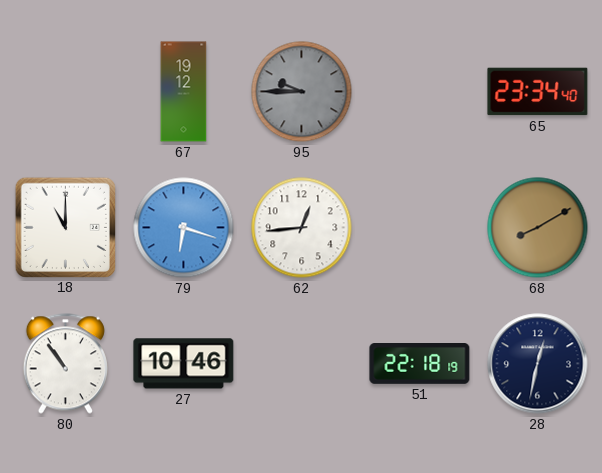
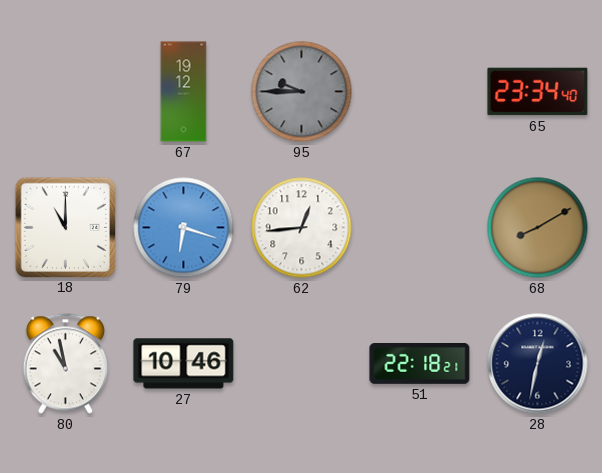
80: 10:54 -> 10:58 (65, 364)
51: 22:18:19 -> 22:18:21 (420, 364)
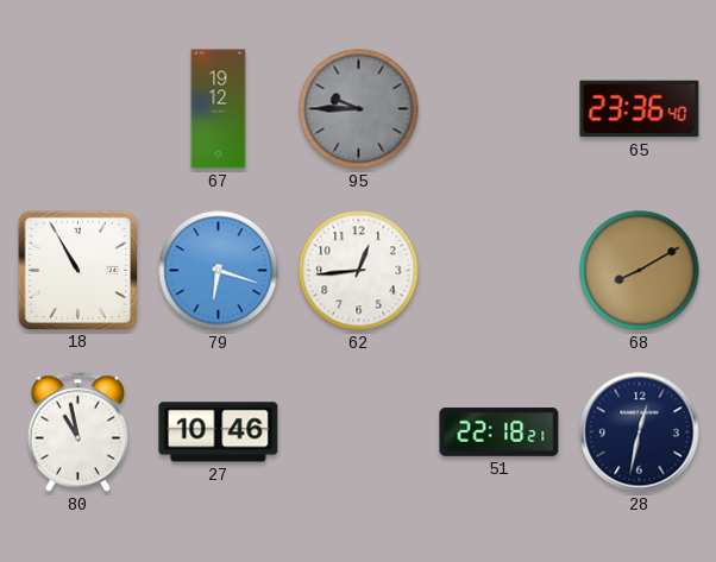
65: 23:34 -> 23:36 (640, 109)
18: 11:00 -> 10:55 (77, 270)
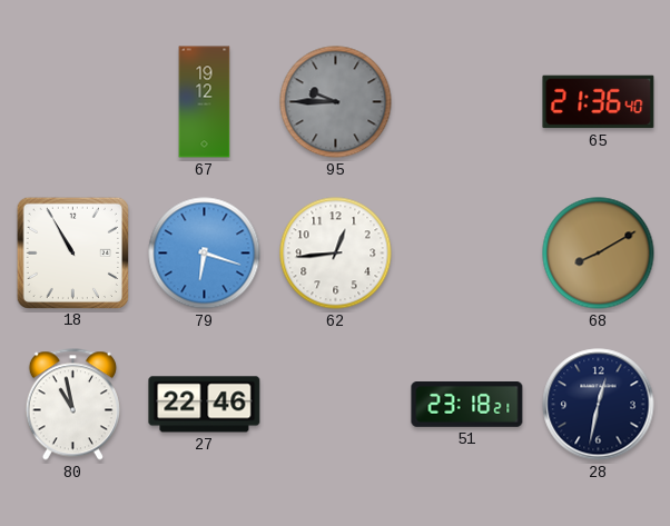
65: 23:36 -> 21:36 (599, 102)
27: 10:46 -> 22:46 (205, 405)
51: 22:18 -> 23:18 (467, 405)
